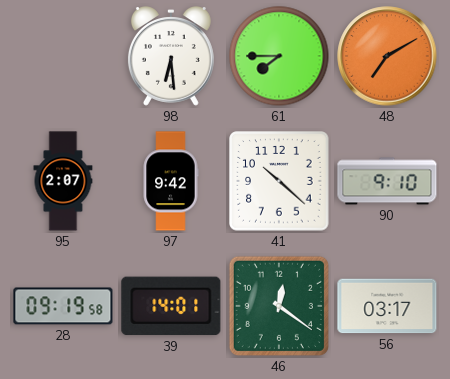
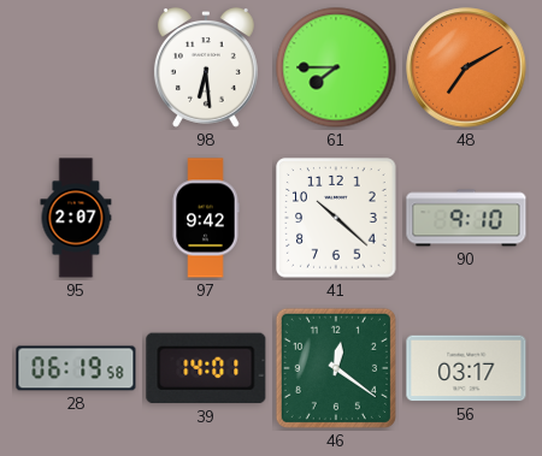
28: 09:19 -> 06:19 (76, 368)
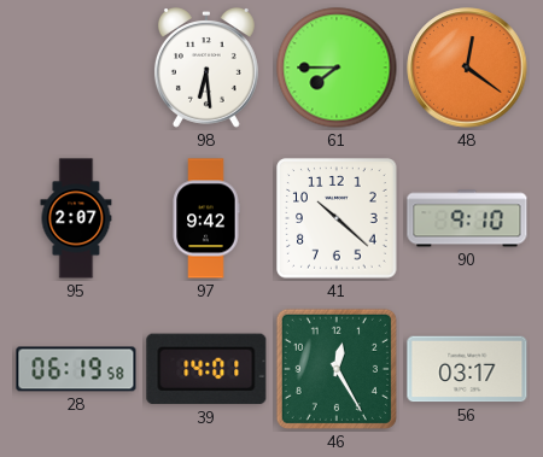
48: 7:10 -> 12:21 (467, 68)
46: 12:21 -> 12:25 (337, 369)
